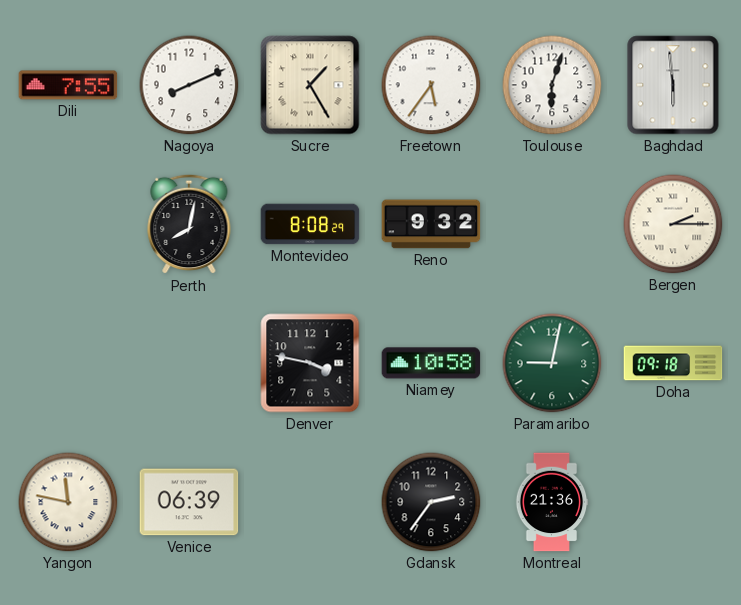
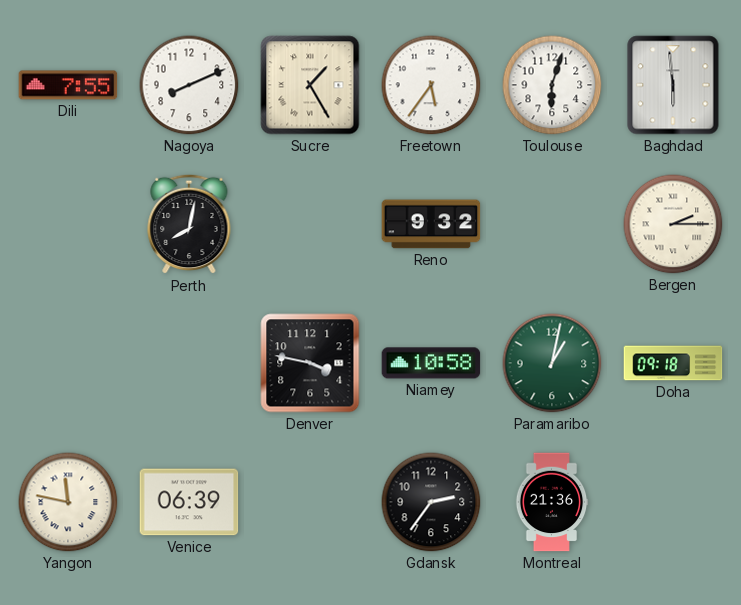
Montevideo: 8:08 -> none (310, 224)
Paramaribo: 9:02 -> 1:02 (552, 363)
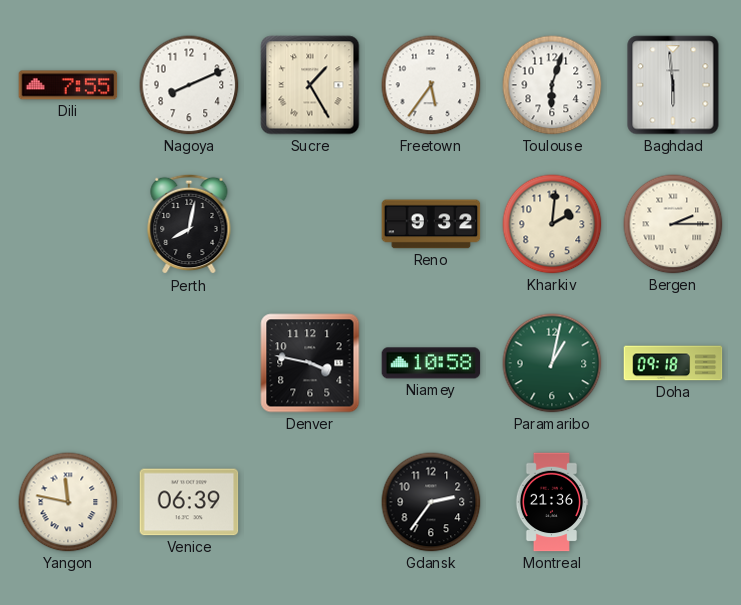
Kharkiv: none -> 2:01 (552, 224)
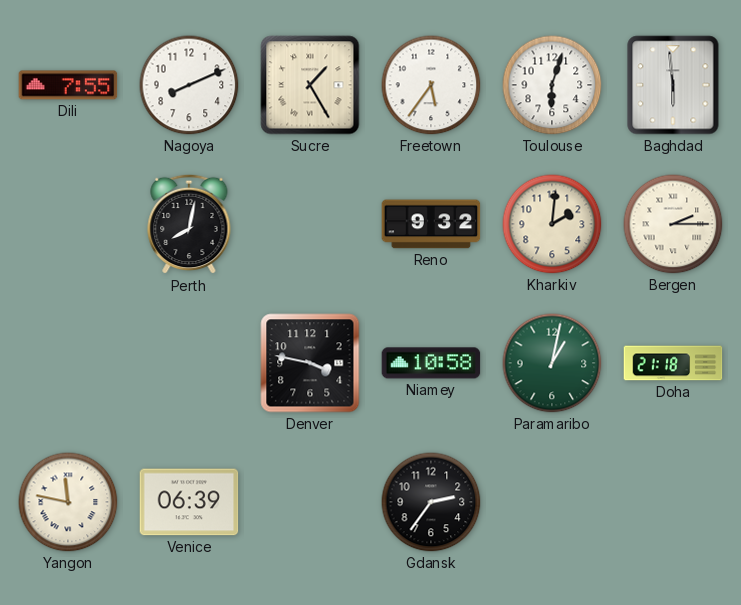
Doha: 09:18 -> 21:18 (673, 363)
Montreal: 21:36 -> none (552, 502)
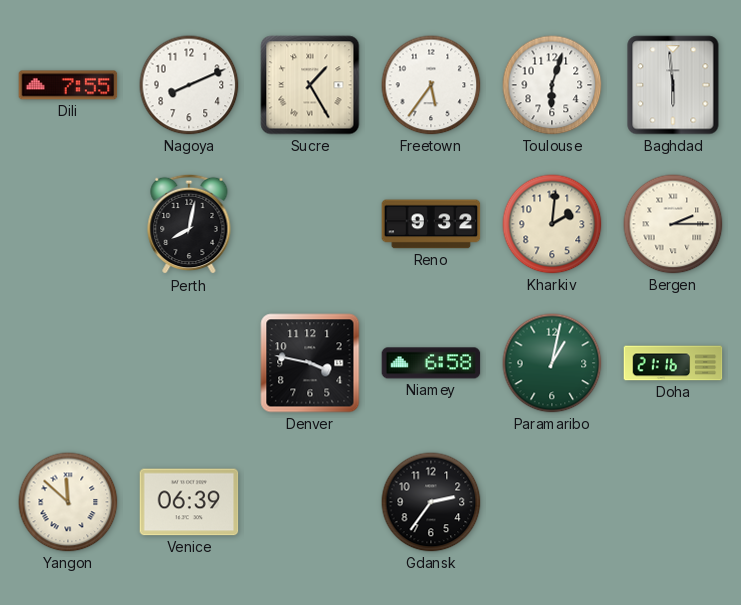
Niamey: 10:58 -> 6:58 (431, 363)
Doha: 21:18 -> 21:16 (673, 363)
Yangon: 11:47 -> 11:52 (68, 502)
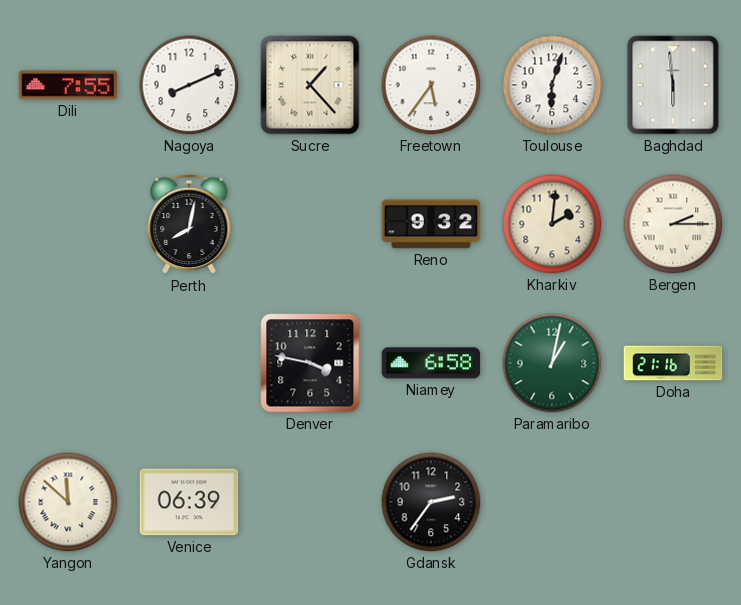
Sucre: 1:25 -> 1:23 (310, 85)
